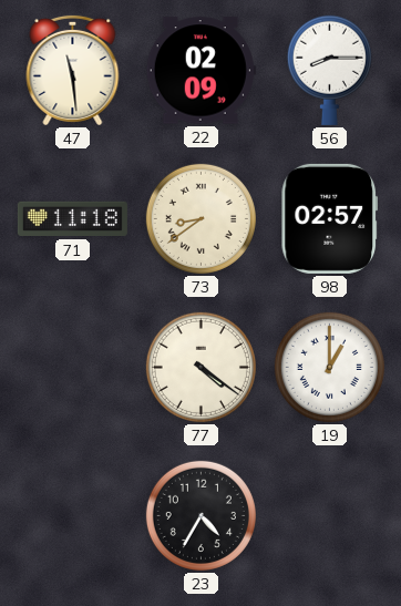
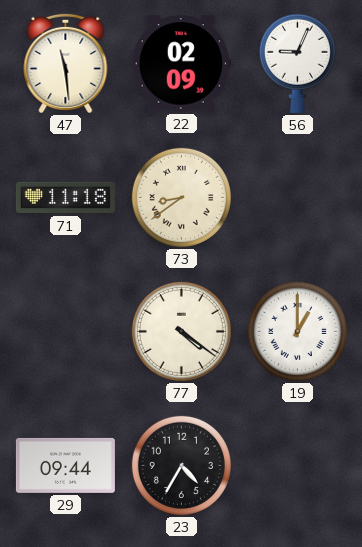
56: 8:15 -> 9:04 (297, 63)
98: 02:57 -> none (329, 218)
29: none -> 09:44 (65, 465)
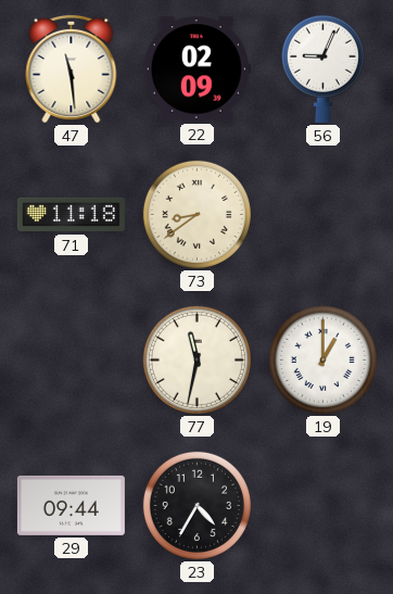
77: 4:21 -> 11:32 (196, 359)
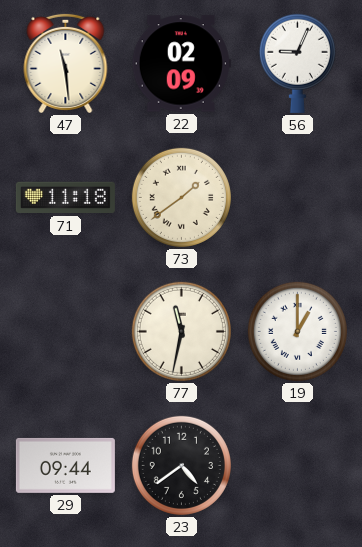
73: 8:39 -> 1:39 (181, 197)
23: 4:35 -> 4:39 (181, 465)
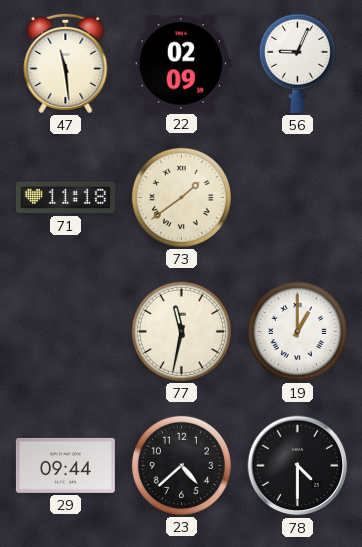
23: 4:39 -> 4:38 (181, 465)
78: none -> 4:30 (298, 466)
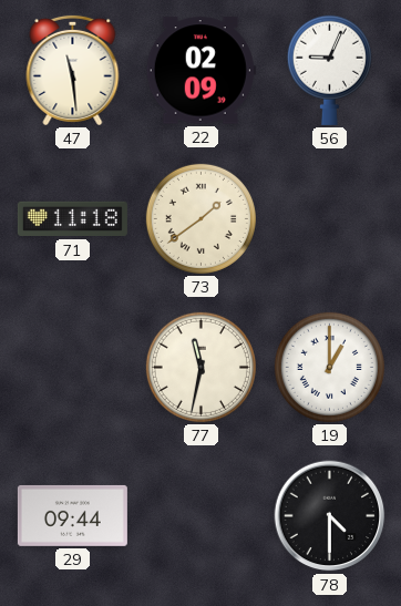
23: 4:38 -> none (181, 465)
